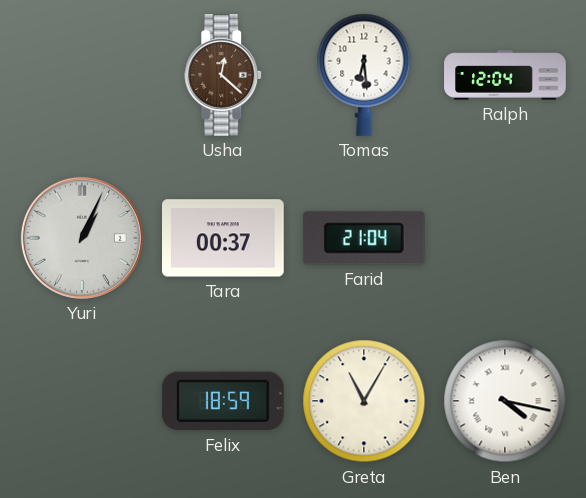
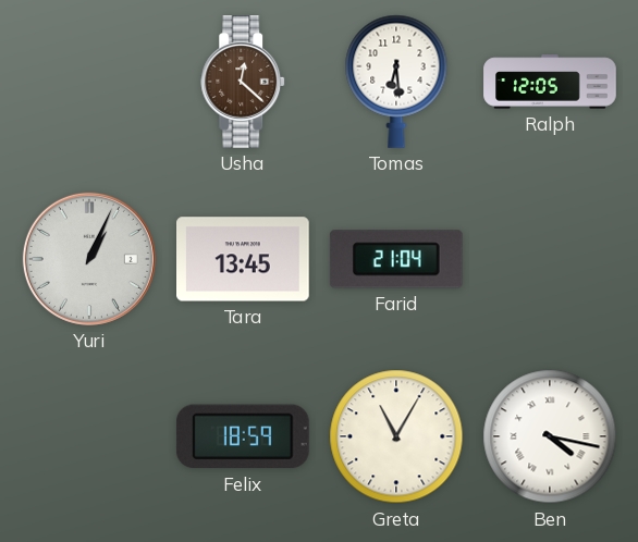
Ralph: 12:04 -> 12:05 (550, 82)
Tara: 00:37 -> 13:45 (244, 259)
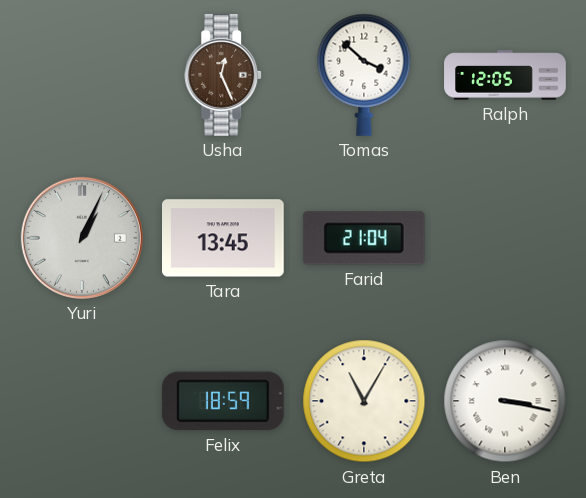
Usha: 12:22 -> 12:26 (224, 75)
Tomas: 6:29 -> 3:52 (364, 75)
Ben: 4:17 -> 3:17 (505, 401)
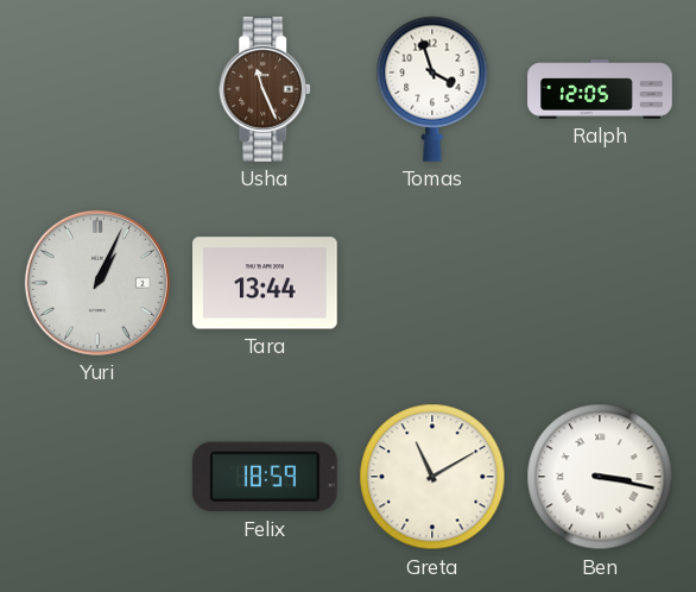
Usha: 12:26 -> 11:26 (266, 89)
Tomas: 3:52 -> 3:57 (432, 89)
Tara: 13:45 -> 13:44 (266, 283)
Farid: 21:04 -> none (364, 238)
Greta: 11:05 -> 11:10 (432, 477)
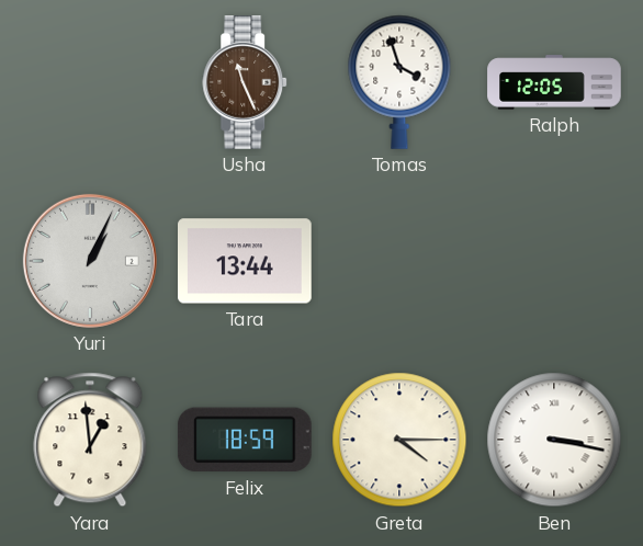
Yara: none -> 12:59 (90, 440)
Greta: 11:10 -> 4:15 (399, 440)
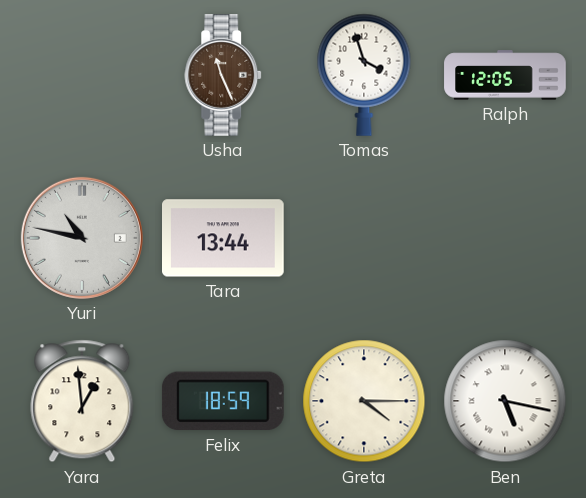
Yuri: 1:04 -> 10:47 (82, 238)
Ben: 3:17 -> 5:17 (505, 401)
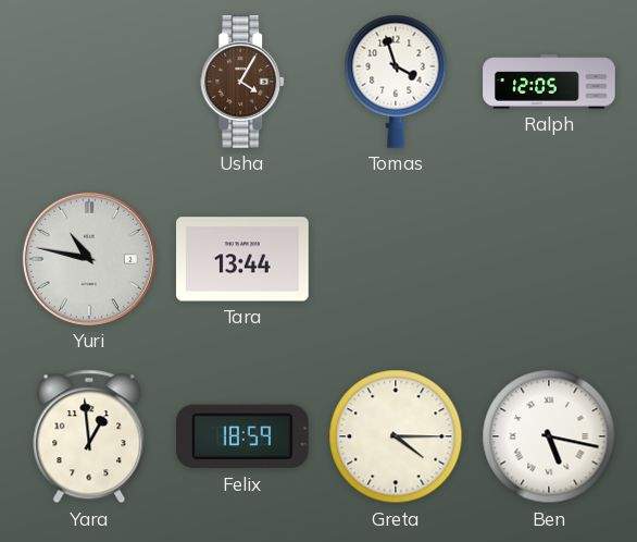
Usha: 11:26 -> 4:05 (243, 82)
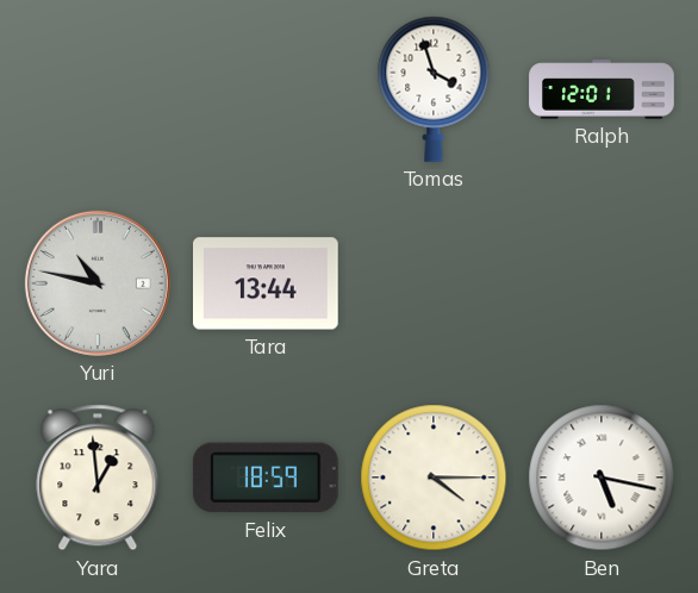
Usha: 4:05 -> none (243, 82)
Ralph: 12:05 -> 12:01 (602, 89)
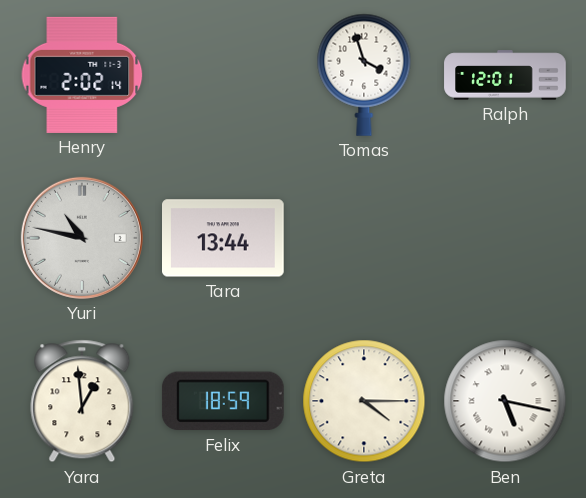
Henry: none -> 2:02 (82, 75)
